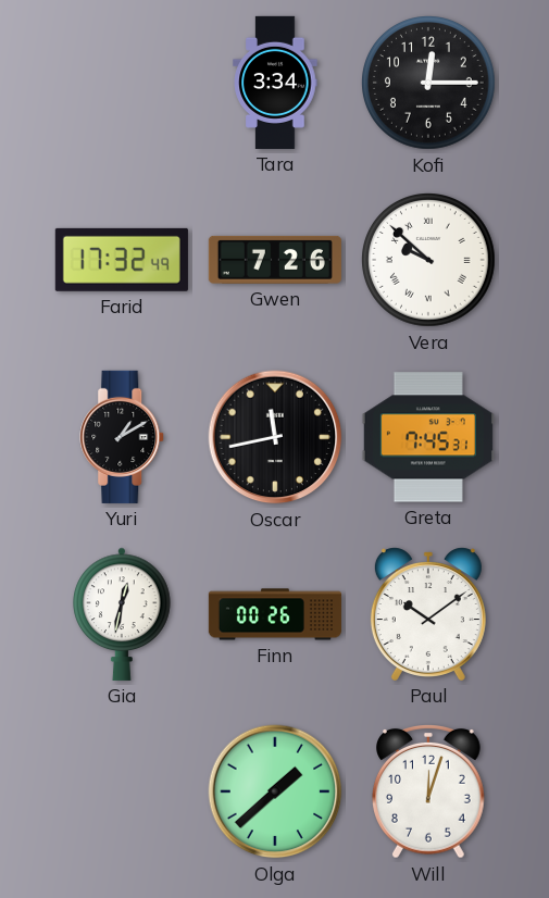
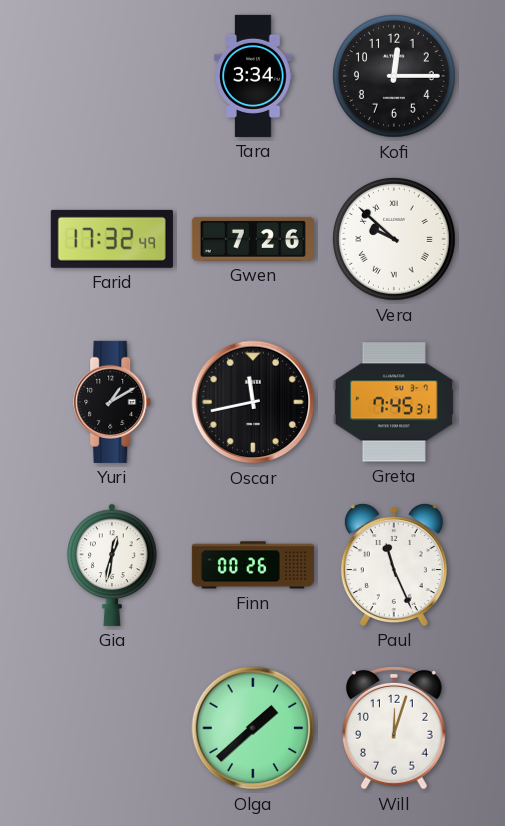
Paul: 10:09 -> 11:26 (394, 565)
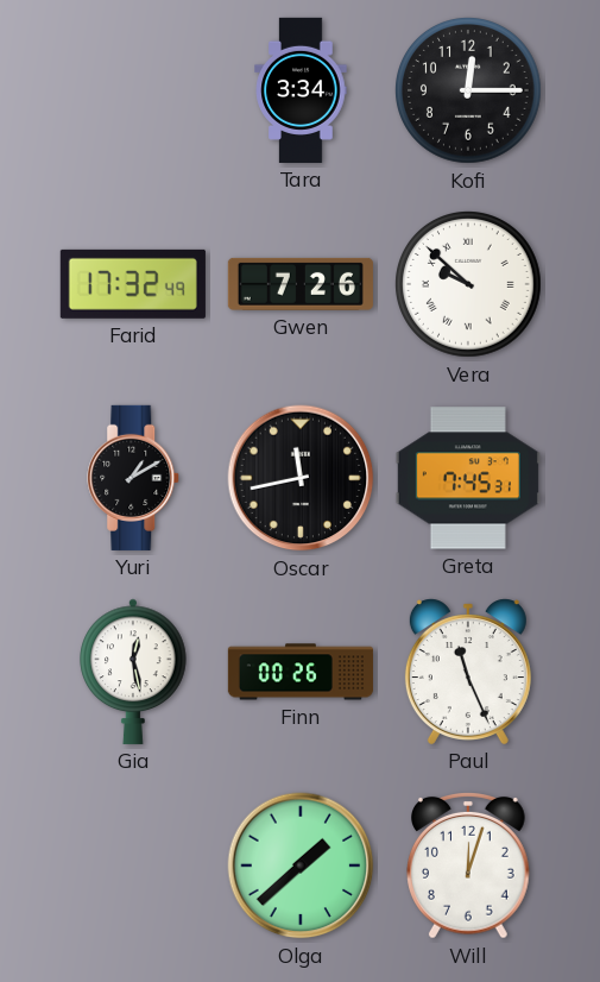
Gia: 12:32 -> 12:28 (133, 672)
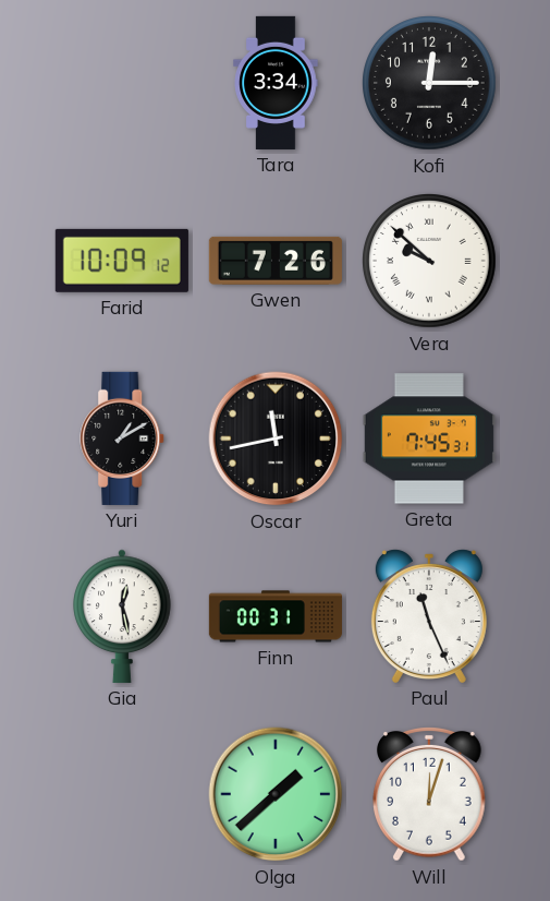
Farid: 17:32 -> 10:09 (122, 261)
Finn: 00:26 -> 00:31 (276, 616)
